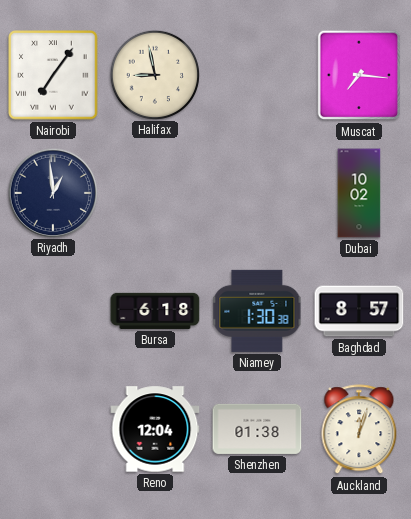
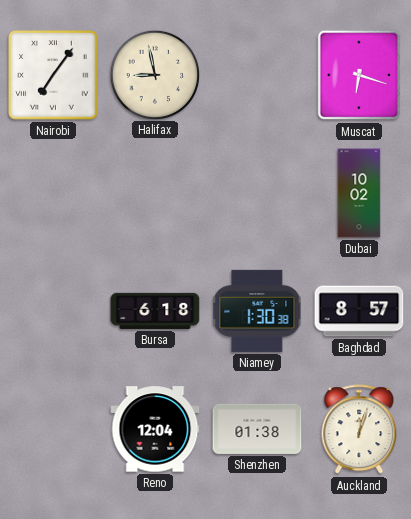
Muscat: 7:16 -> 6:18 (359, 75)
Riyadh: 12:59 -> none (52, 192)
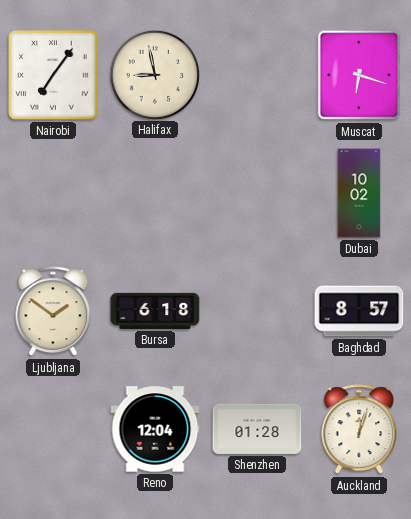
Ljubljana: none -> 1:51 (53, 312)
Niamey: 1:30 -> none (257, 311)
Shenzhen: 01:38 -> 01:28 (257, 429)
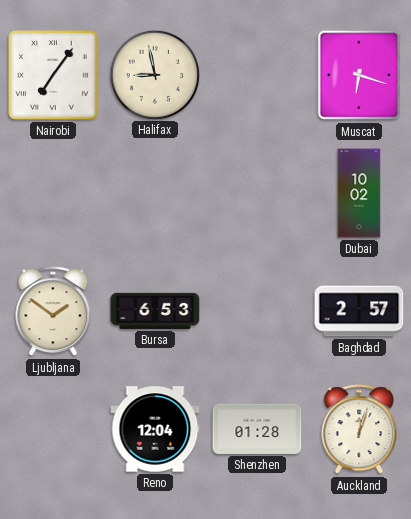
Bursa: 6:18 -> 6:53 (155, 311)
Baghdad: 8:57 -> 2:57 (359, 311)
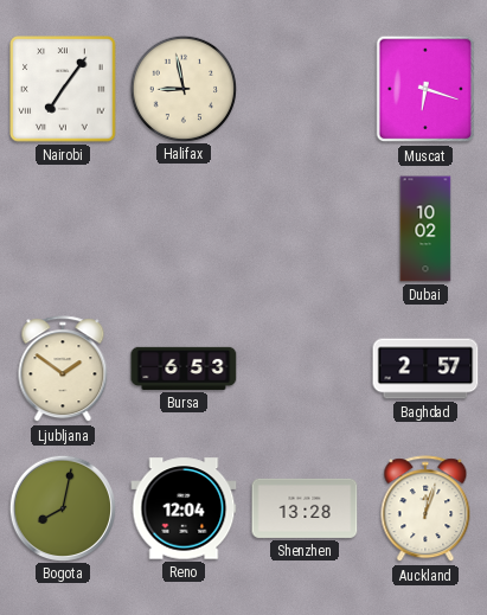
Bogota: none -> 8:02 (62, 507)
Shenzhen: 01:28 -> 13:28 (305, 508)
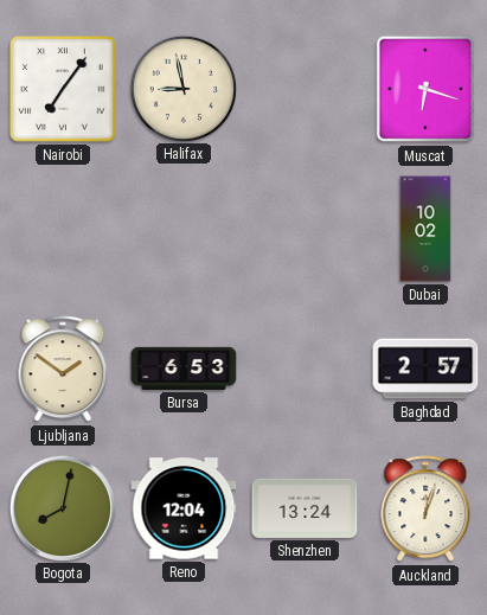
Shenzhen: 13:28 -> 13:24 (305, 508)
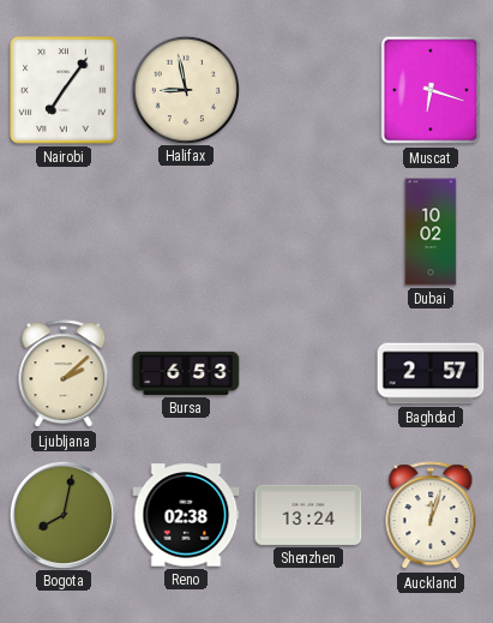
Ljubljana: 1:51 -> 2:08 (64, 375)
Reno: 12:04 -> 02:38 (186, 515)
